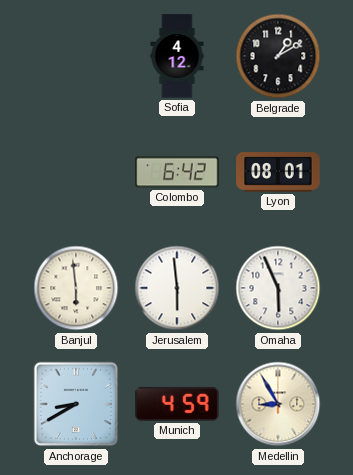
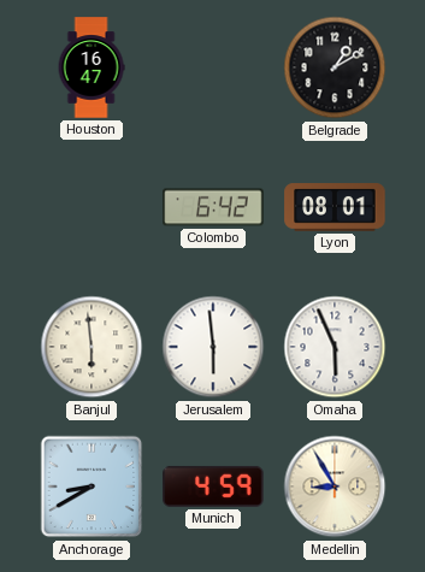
Houston: none -> 16:47 (92, 67)
Sofia: 4:12 -> none (177, 56)
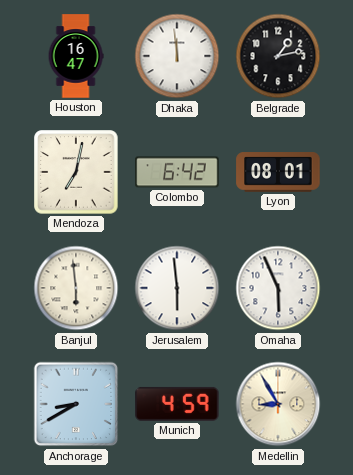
Dhaka: none -> 11:59 (177, 56)
Belgrade: 1:10 -> 1:13 (278, 56)
Mendoza: none -> 7:02 (76, 172)
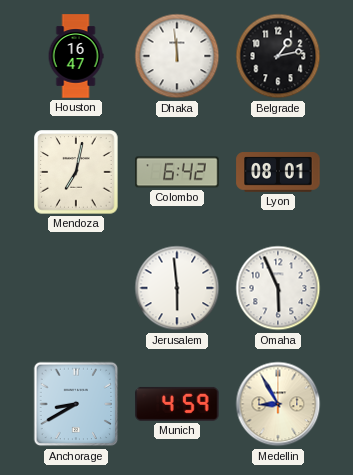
Banjul: 5:59 -> none (76, 288)
